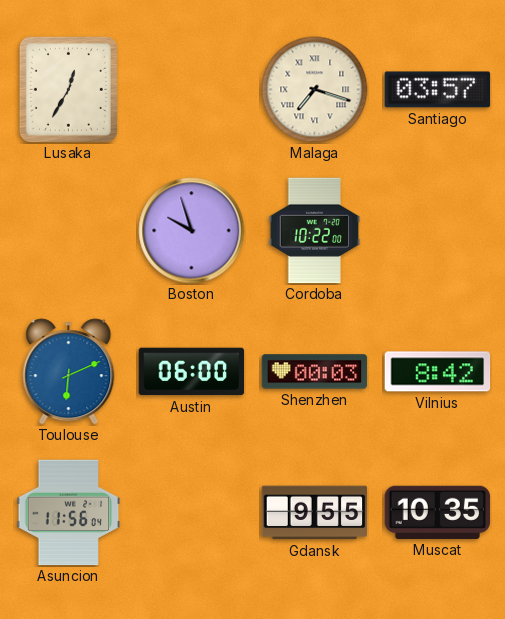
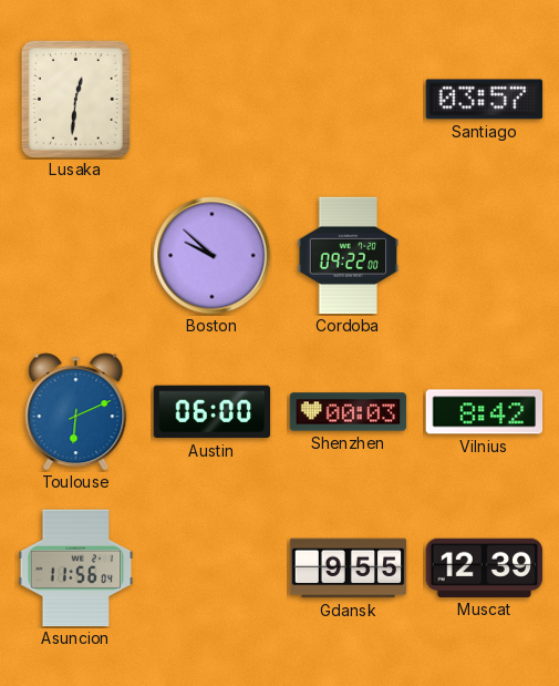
Lusaka: 12:35 -> 12:31 (75, 99)
Malaga: 7:18 -> none (315, 90)
Boston: 9:57 -> 9:52 (213, 256)
Cordoba: 10:22 -> 09:22 (349, 256)
Muscat: 10:35 -> 12:39 (485, 567)
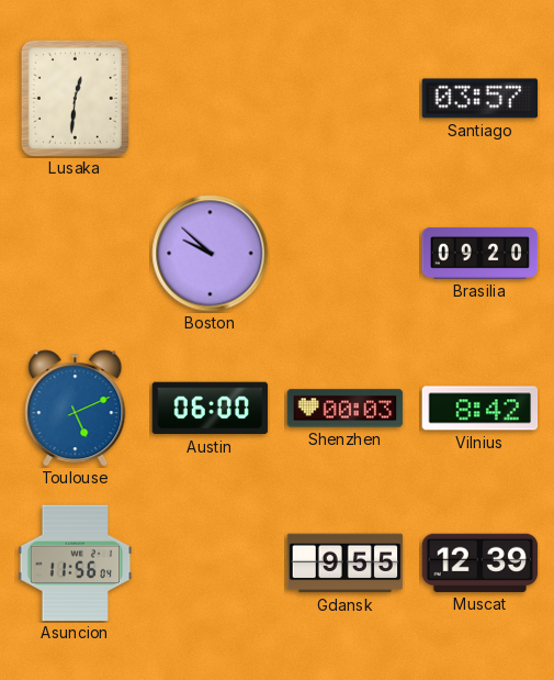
Cordoba: 09:22 -> none (349, 256)
Brasilia: none -> 09:20 (480, 254)
Toulouse: 6:11 -> 5:11 (76, 409)
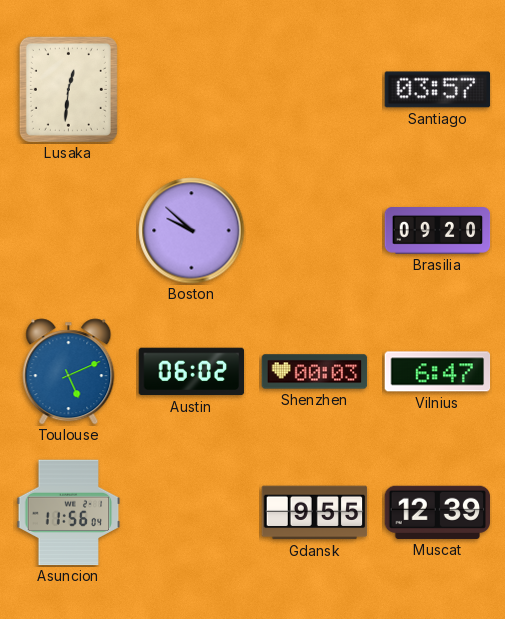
Austin: 06:00 -> 06:02 (192, 372)
Vilnius: 8:42 -> 6:47 (438, 372)
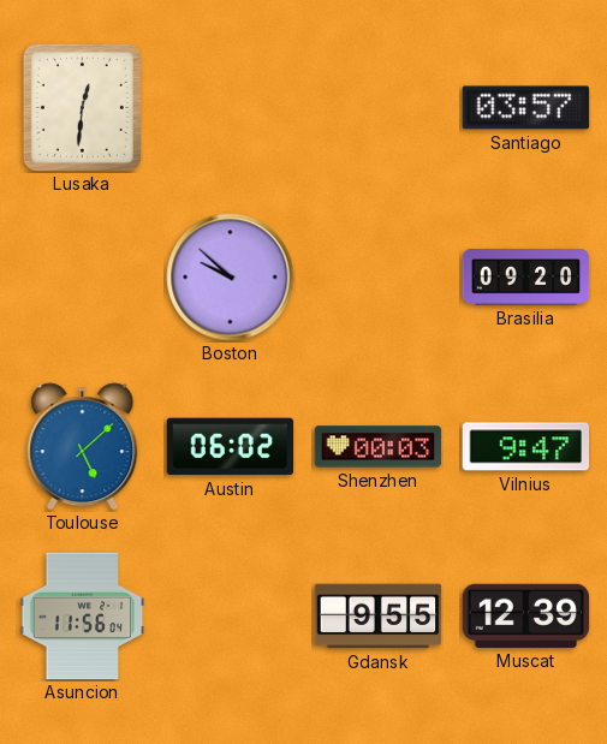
Toulouse: 5:11 -> 5:08 (83, 447)
Vilnius: 6:47 -> 9:47 (526, 447)
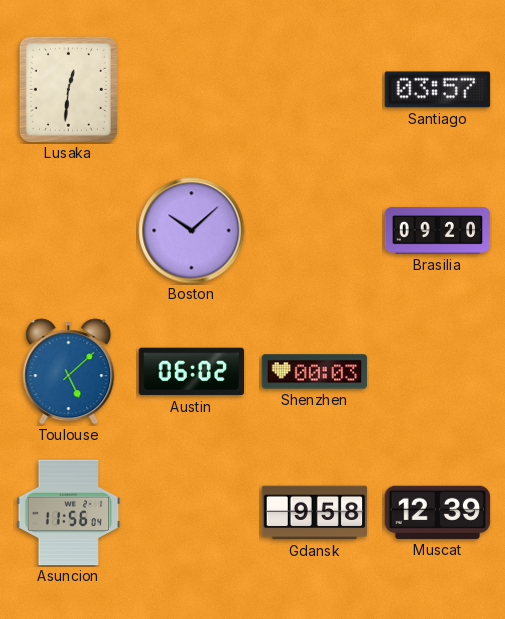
Boston: 9:52 -> 10:08 (192, 231)
Vilnius: 9:47 -> none (526, 447)
Gdansk: 9:55 -> 9:58 (315, 513)
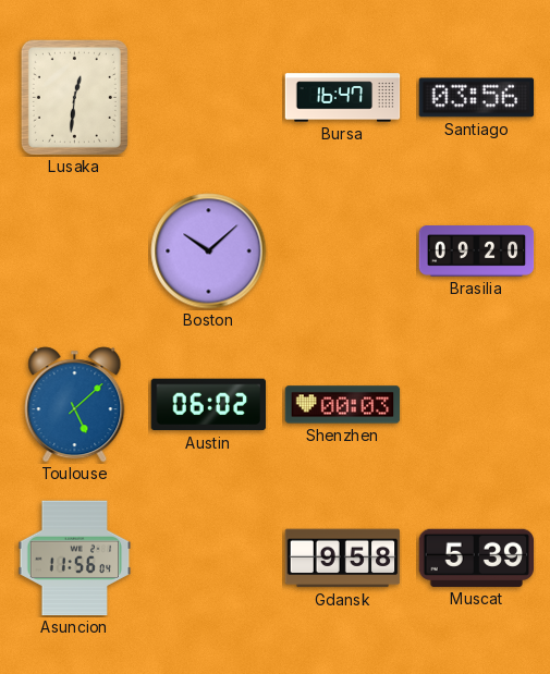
Bursa: none -> 16:47 (343, 98)
Santiago: 03:57 -> 03:56 (477, 98)
Muscat: 12:39 -> 5:39 (477, 557)
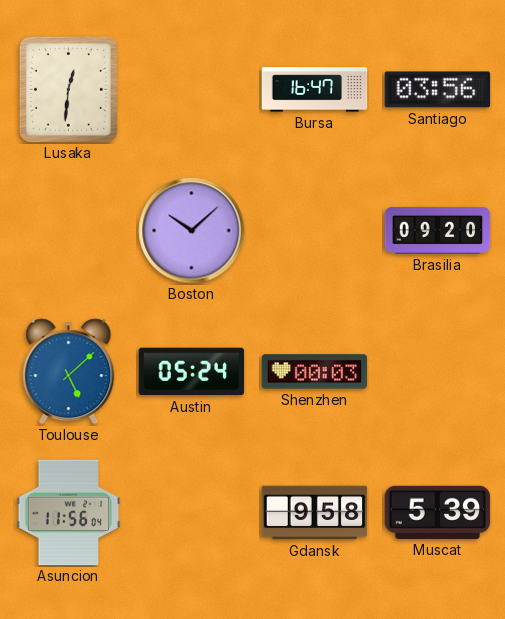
Austin: 06:02 -> 05:24 (192, 372)
